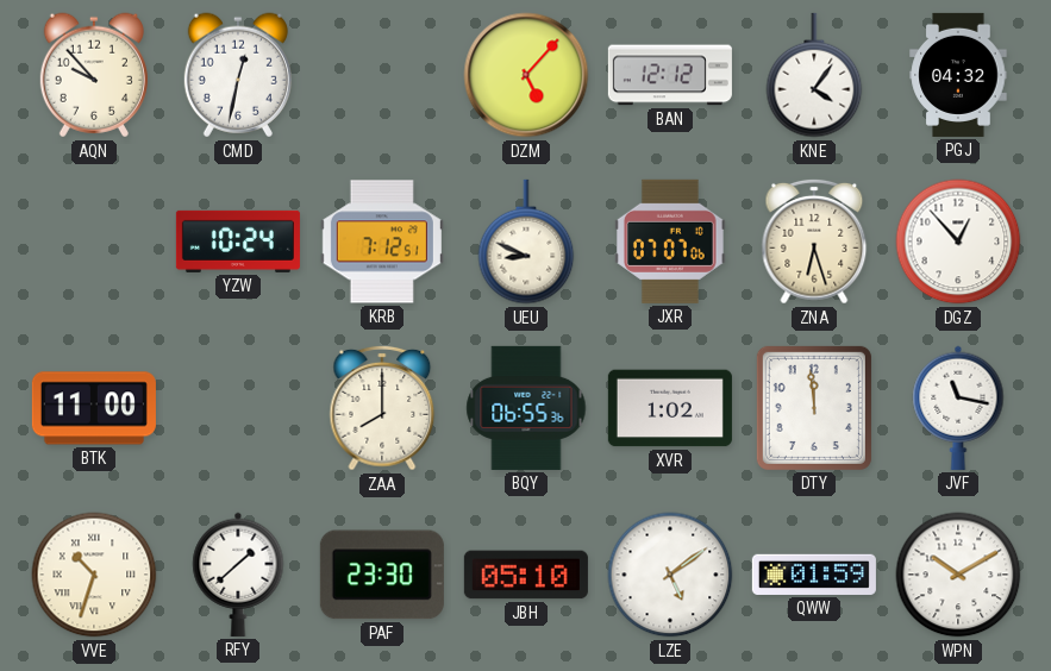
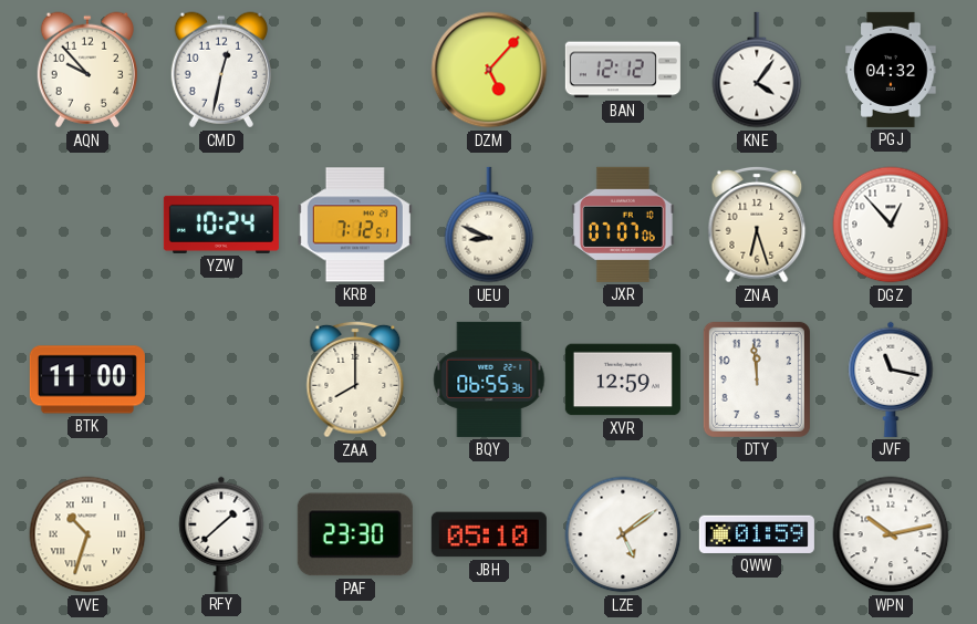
XVR: 1:02 -> 12:59 (623, 379)
WPN: 10:10 -> 10:13 (891, 534)
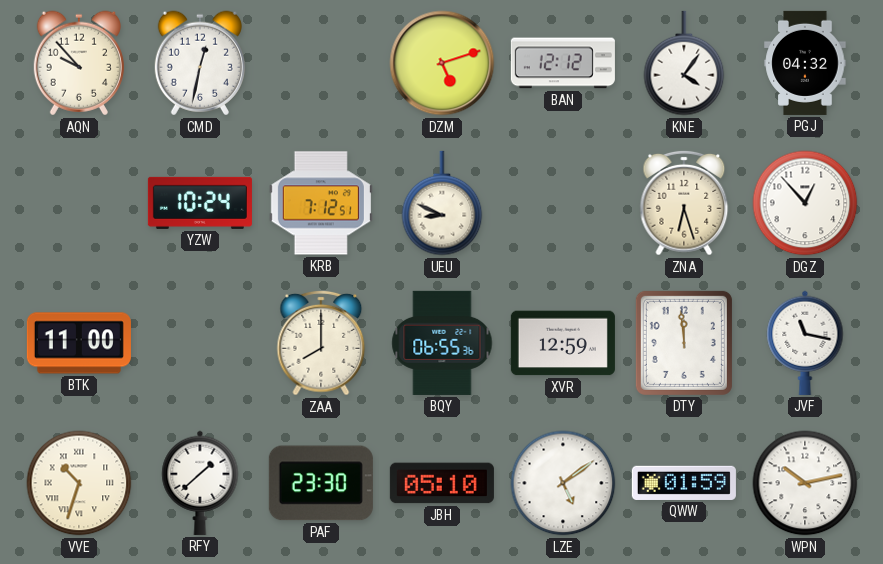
DZM: 5:07 -> 5:12 (442, 63)
JXR: 07:07 -> none (624, 225)
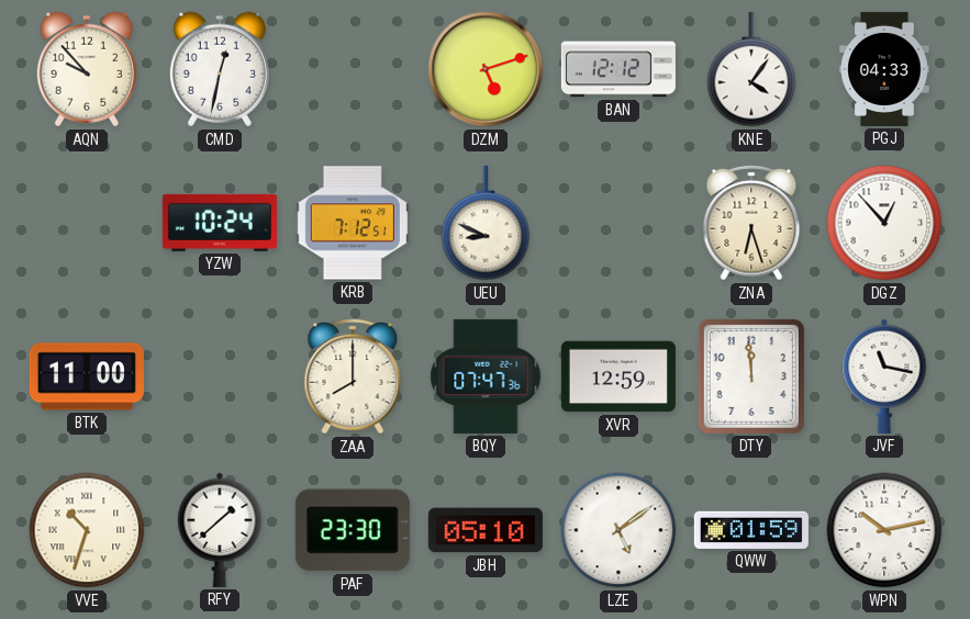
PGJ: 04:32 -> 04:33 (884, 69)
BQY: 06:55 -> 07:47 (486, 376)
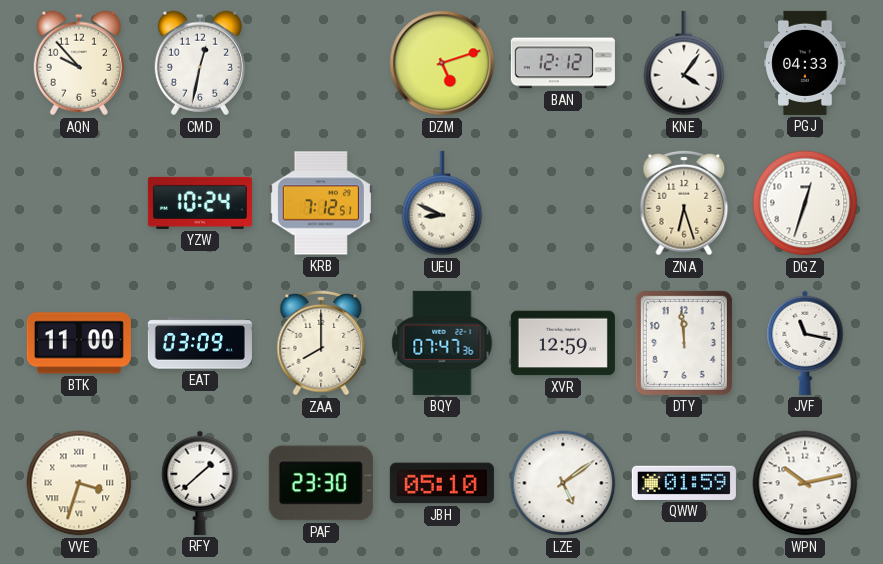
DGZ: 12:53 -> 12:33 (805, 203)
EAT: none -> 03:09 (200, 343)
VVE: 10:33 -> 3:33 (79, 483)
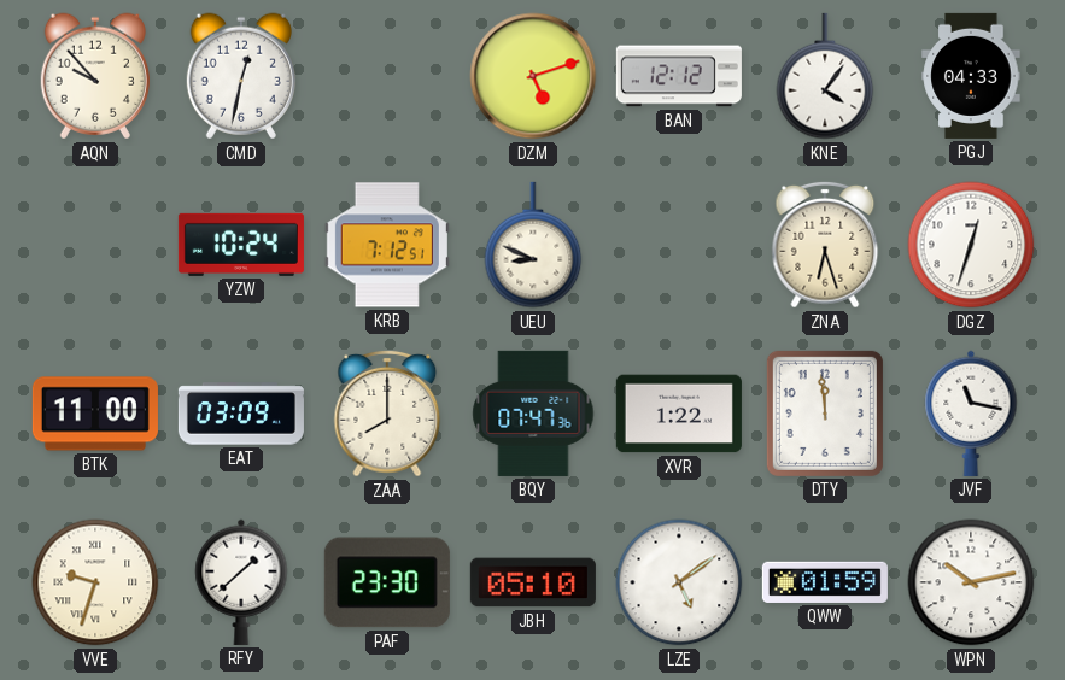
XVR: 12:59 -> 1:22 (679, 414)
VVE: 3:33 -> 9:33 (95, 582)
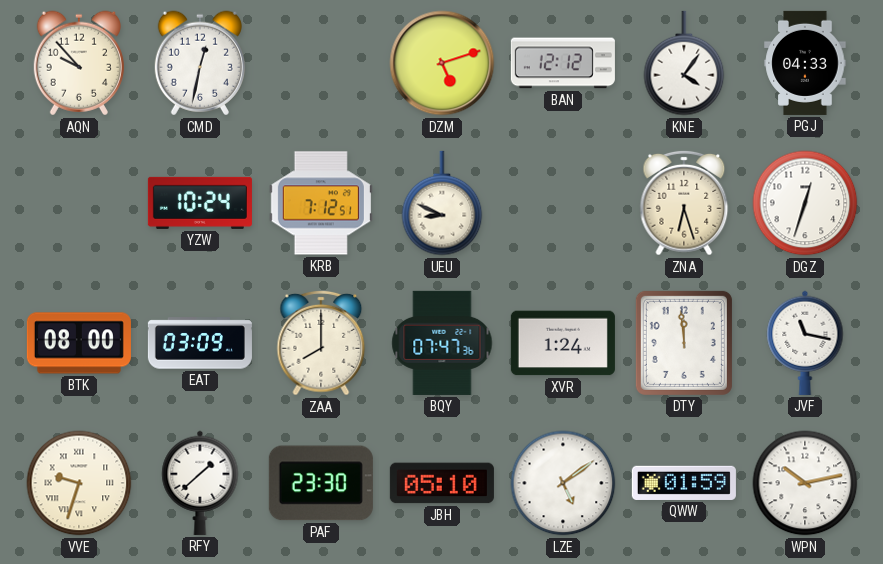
BTK: 11:00 -> 08:00 (79, 343)
XVR: 1:22 -> 1:24 (563, 343)
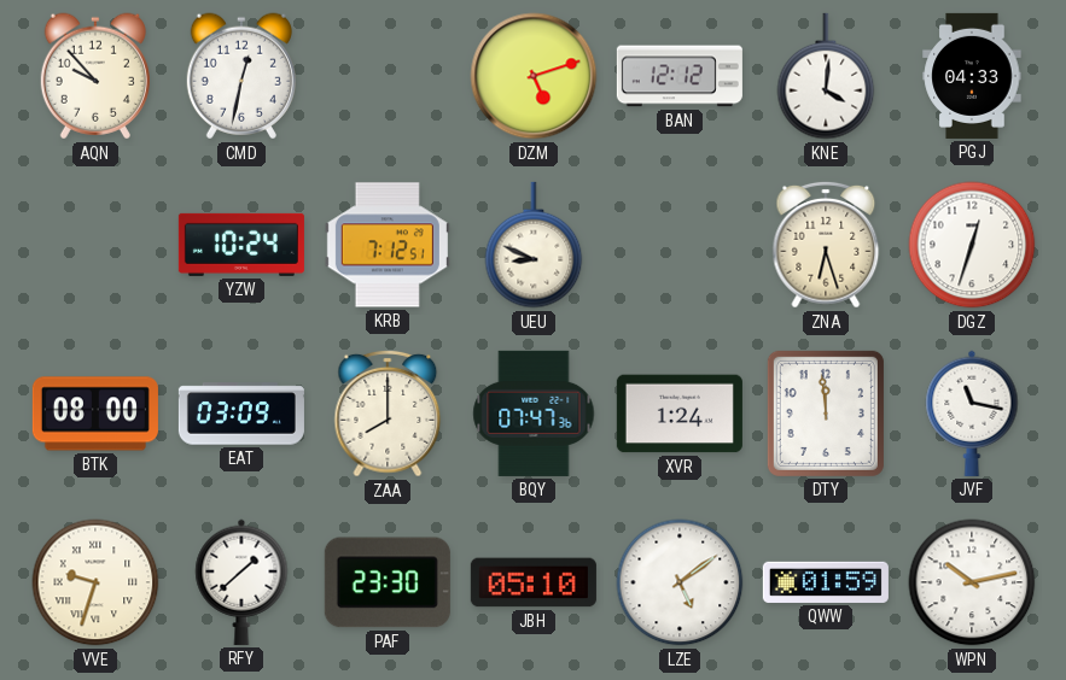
KNE: 4:06 -> 4:01 (826, 76)
